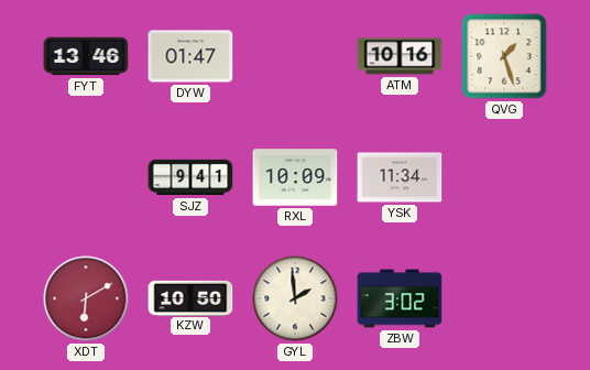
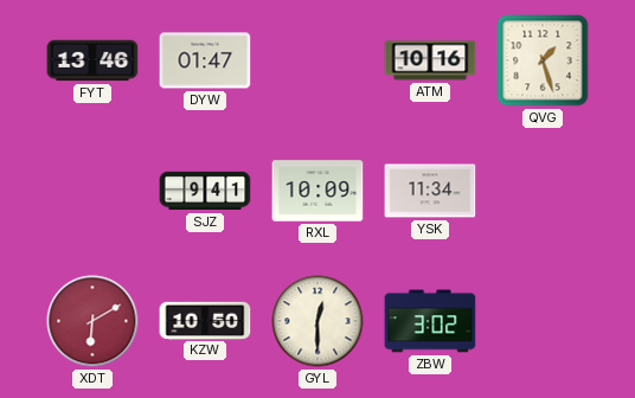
GYL: 1:59 -> 12:30 (317, 321)
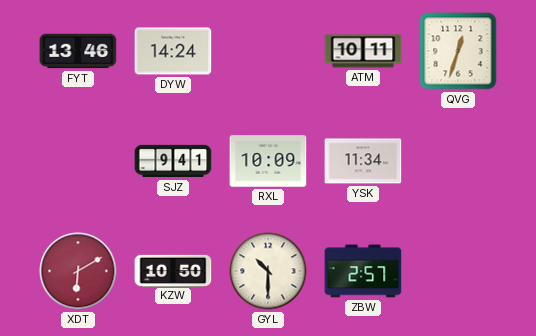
DYW: 01:47 -> 14:24 (173, 51)
ATM: 10:16 -> 10:11 (363, 51)
QVG: 1:27 -> 12:33 (458, 51)
GYL: 12:30 -> 10:30 (268, 271)
ZBW: 3:02 -> 2:57 (363, 271)
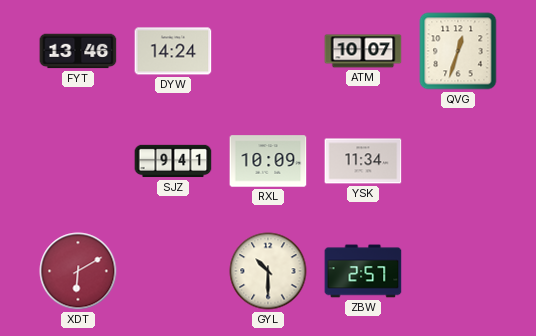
ATM: 10:11 -> 10:07 (363, 51)
KZW: 10:50 -> none (173, 270)
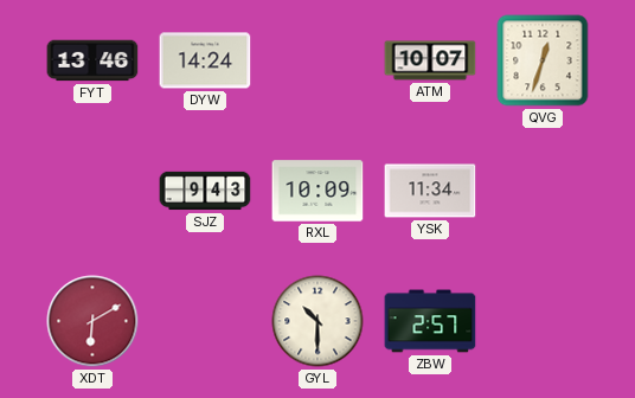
SJZ: 9:41 -> 9:43 (205, 191)
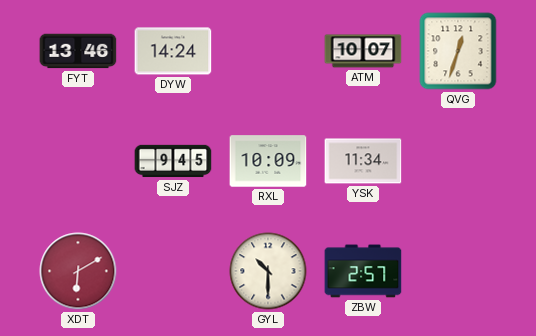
SJZ: 9:43 -> 9:45 (173, 161)
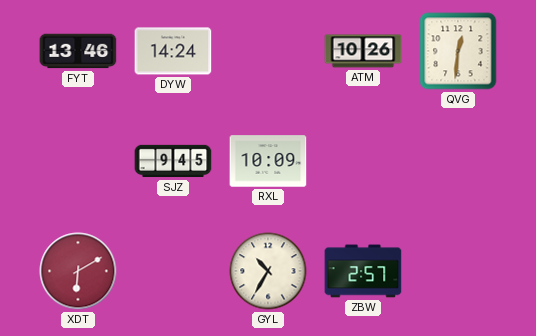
ATM: 10:07 -> 10:26 (363, 51)
QVG: 12:33 -> 12:31 (458, 51)
YSK: 11:34 -> none (363, 161)
GYL: 10:30 -> 10:35 (268, 271)
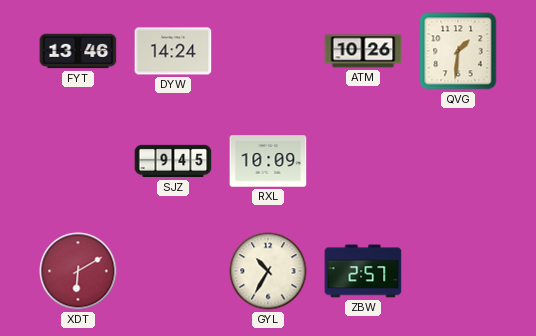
QVG: 12:31 -> 1:31 (458, 51)
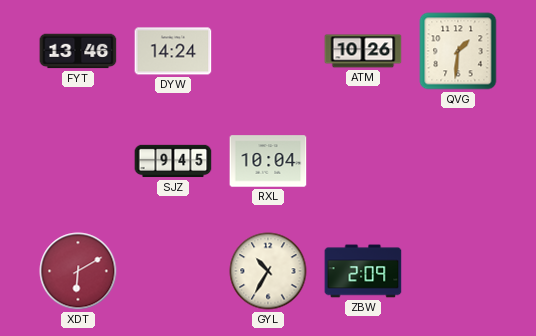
RXL: 10:09 -> 10:04 (268, 161)
ZBW: 2:57 -> 2:09 (363, 271)
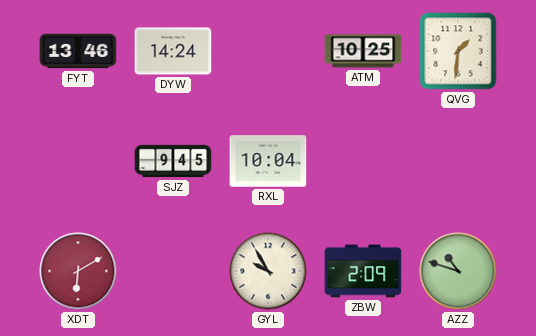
ATM: 10:26 -> 10:25 (363, 51)
GYL: 10:35 -> 9:55 (268, 271)
AZZ: none -> 10:48 (458, 271)
